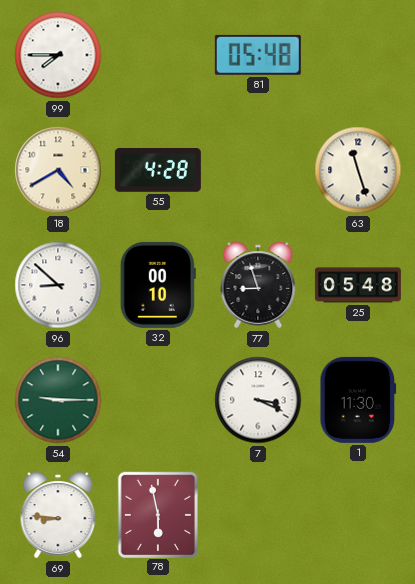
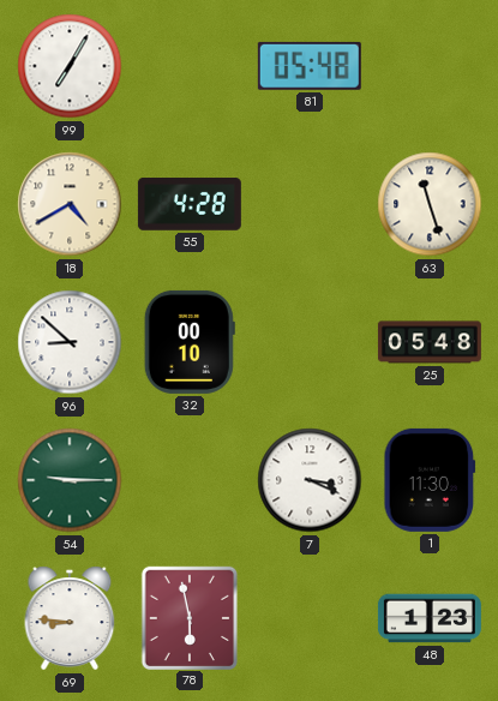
99: 7:45 -> 7:05 (70, 66)
77: 8:57 -> none (258, 285)
48: none -> 1:23 (430, 618)
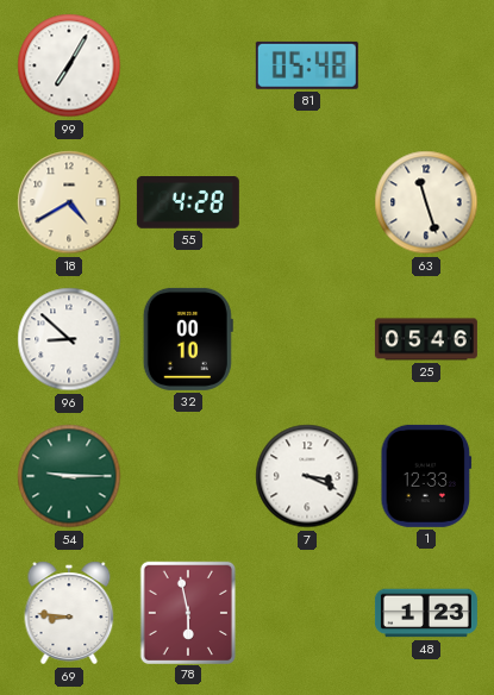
25: 05:48 -> 05:46 (426, 339)
1: 11:30 -> 12:33 (426, 476)
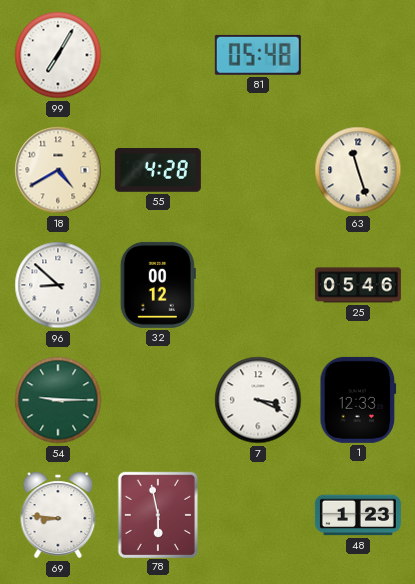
32: 00:10 -> 00:12 (158, 285)
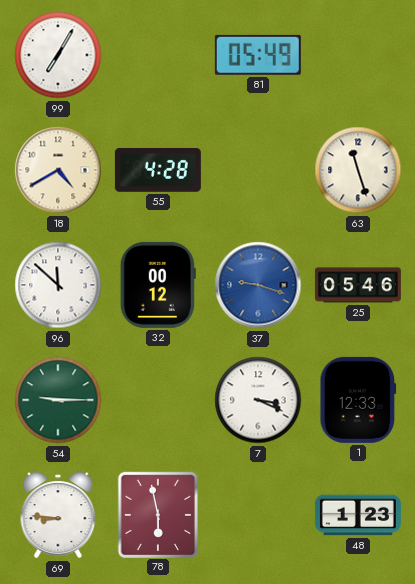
81: 05:48 -> 05:49 (258, 55)
96: 8:52 -> 11:52 (58, 285)
37: none -> 9:18 (258, 285)
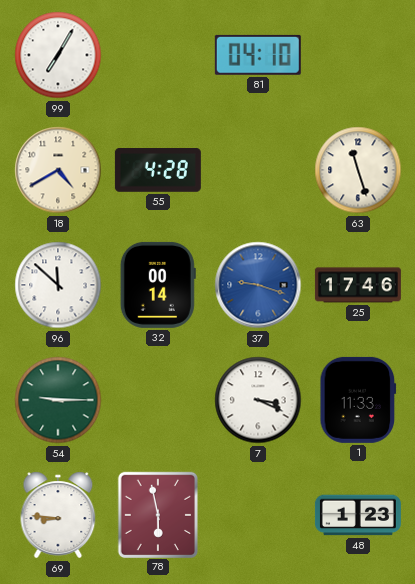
81: 05:49 -> 04:10 (258, 55)
32: 00:12 -> 00:14 (158, 285)
25: 05:46 -> 17:46 (358, 285)
1: 12:33 -> 11:33 (358, 400)
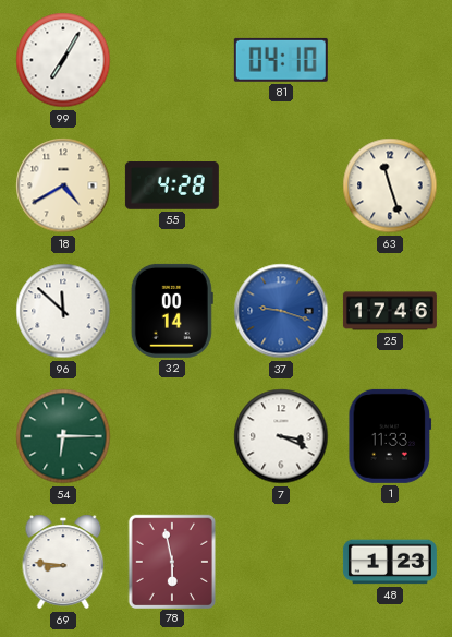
54: 9:15 -> 6:15 (63, 436)
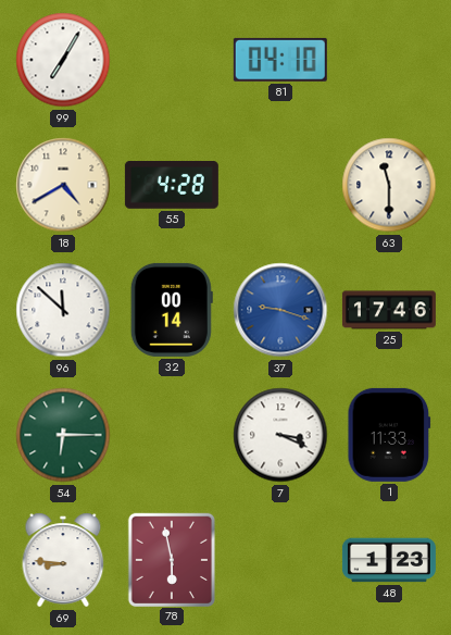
63: 11:27 -> 11:30 (389, 185)
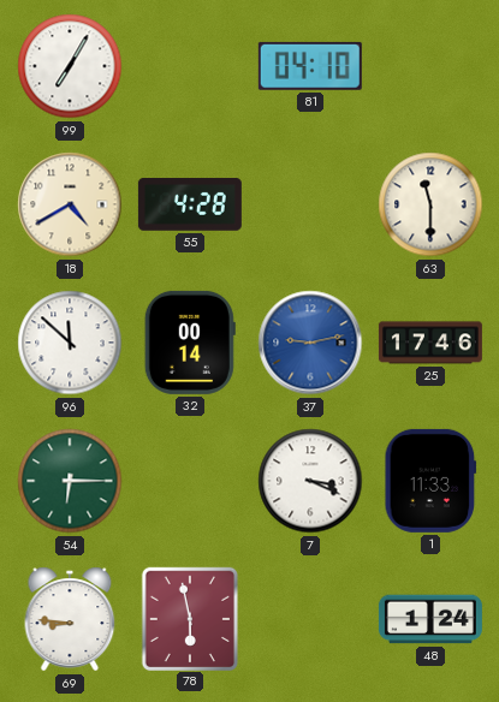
37: 9:18 -> 9:13 (310, 343)
48: 1:23 -> 1:24 (430, 619)
